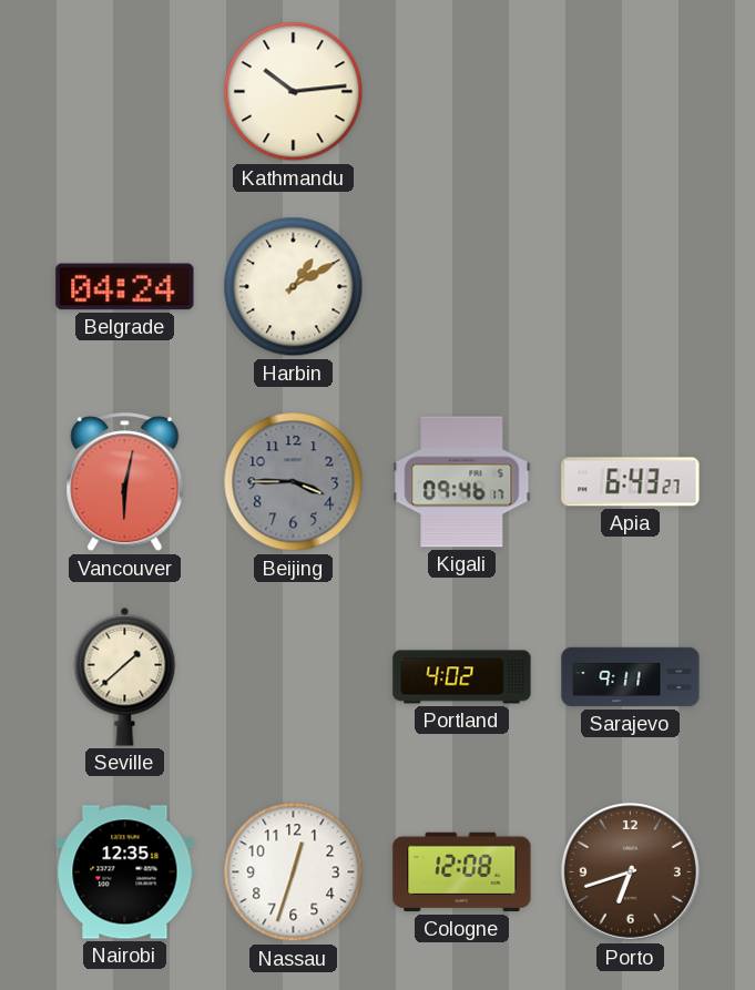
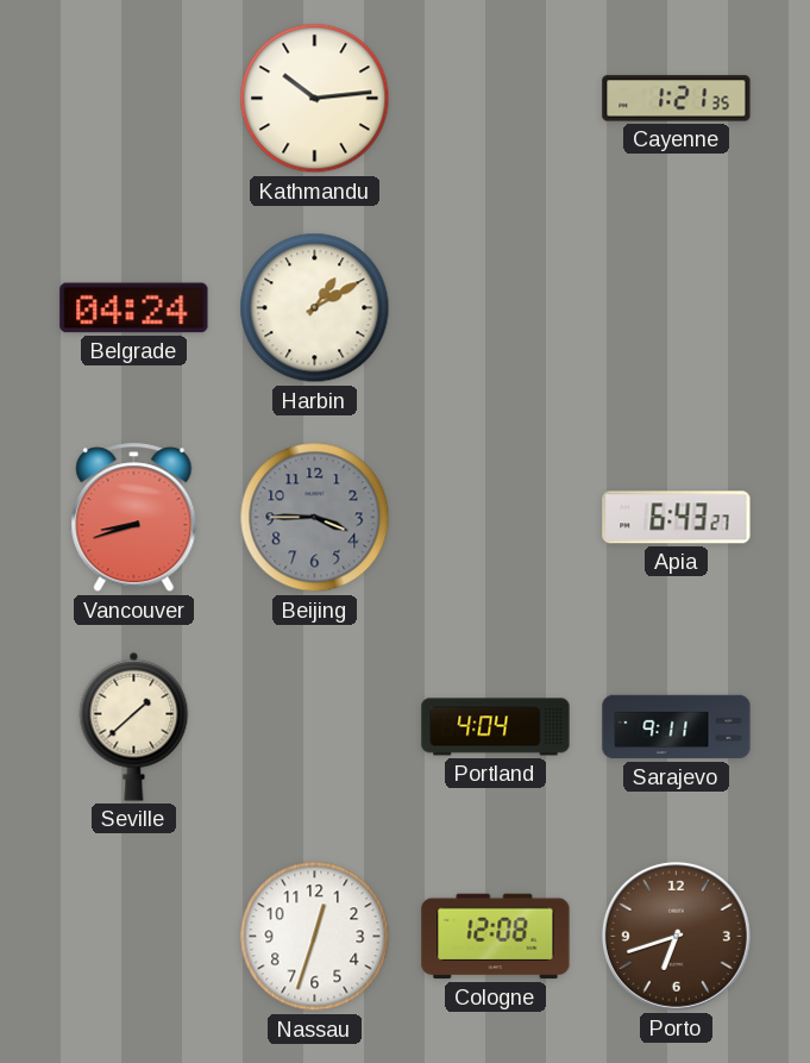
Cayenne: none -> 1:21 (677, 99)
Vancouver: 6:02 -> 8:42 (134, 518)
Kigali: 09:46 -> none (462, 482)
Portland: 4:02 -> 4:04 (496, 727)
Nairobi: 12:35 -> none (125, 872)
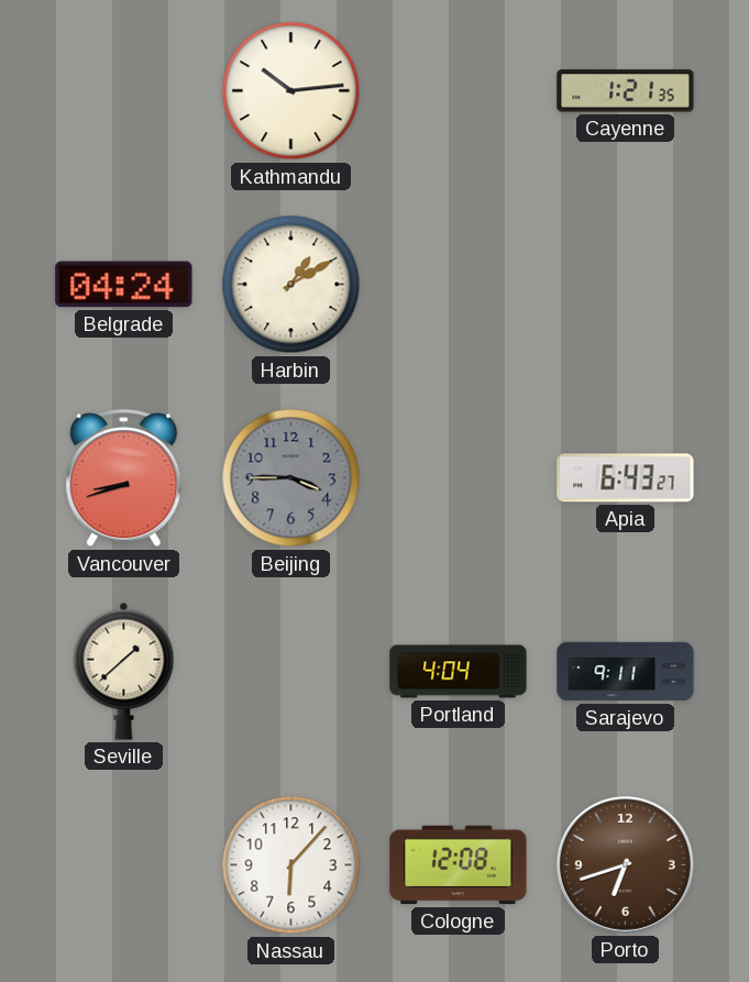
Nassau: 12:33 -> 6:07 (291, 865)
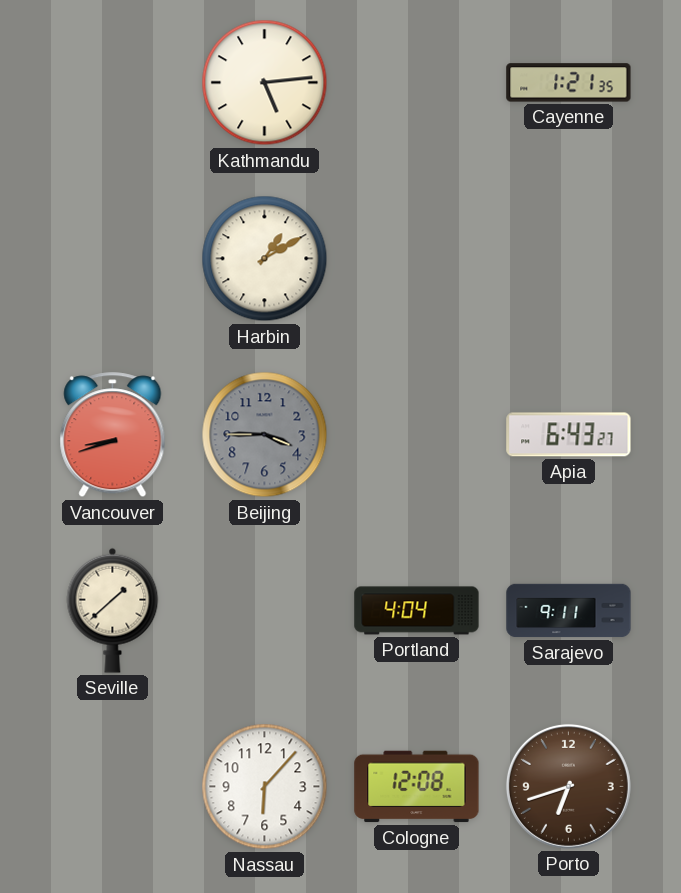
Kathmandu: 10:14 -> 5:14 (265, 83)
Belgrade: 04:24 -> none (124, 285)
